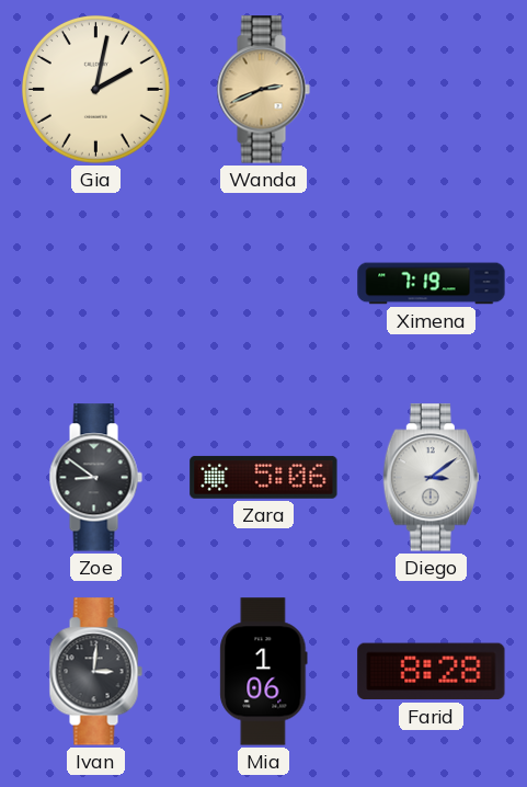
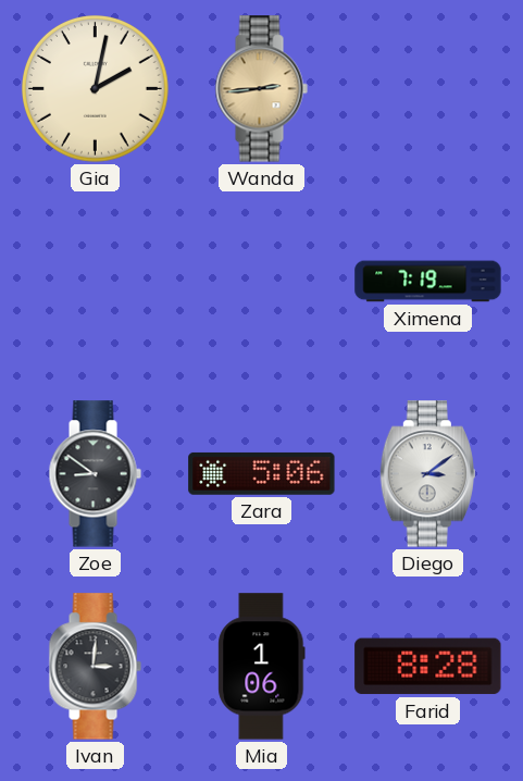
Wanda: 2:41 -> 2:44 (261, 89)
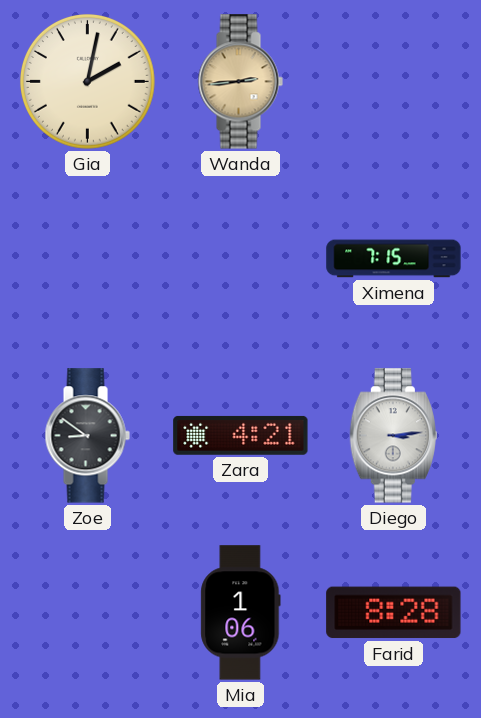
Ximena: 7:19 -> 7:15 (394, 259)
Zara: 5:06 -> 4:21 (241, 435)
Diego: 3:09 -> 3:14 (393, 436)
Ivan: 3:01 -> none (95, 667)
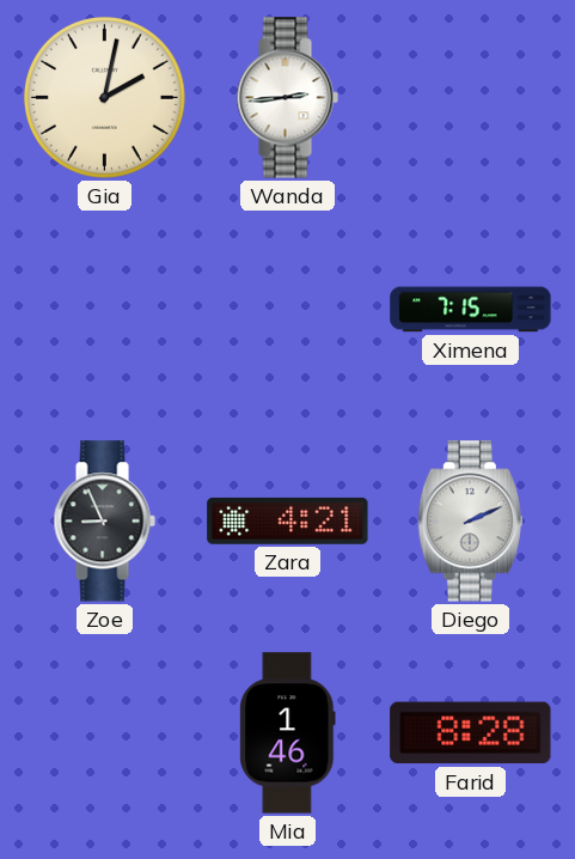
Wanda dial: champagne -> white (287, 98)
Zoe: 8:51 -> 8:56 (104, 522)
Diego: 3:14 -> 2:11 (470, 522)
Mia: 1:06 -> 1:46 (288, 733)
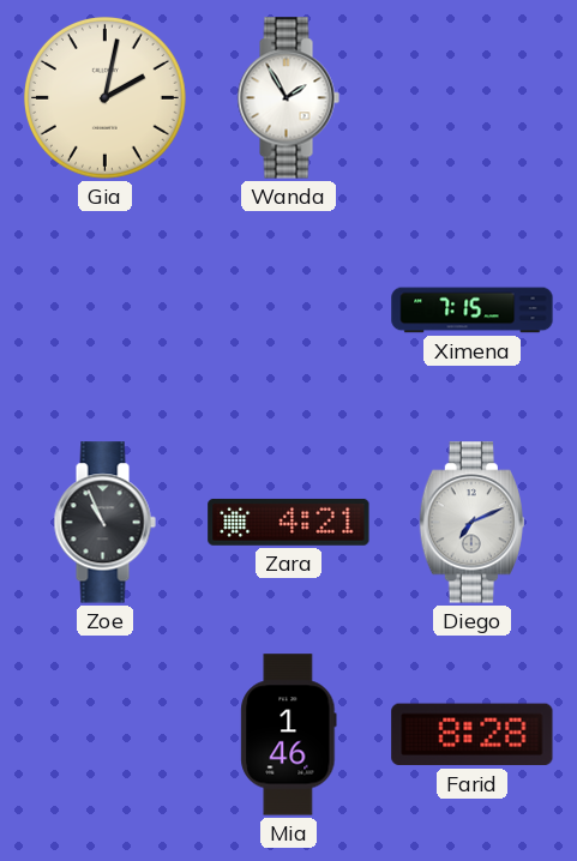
Wanda: 2:44 -> 1:55 (288, 98)
Zoe: 8:56 -> 10:56 (104, 523)
Diego: 2:11 -> 7:11 (471, 523)
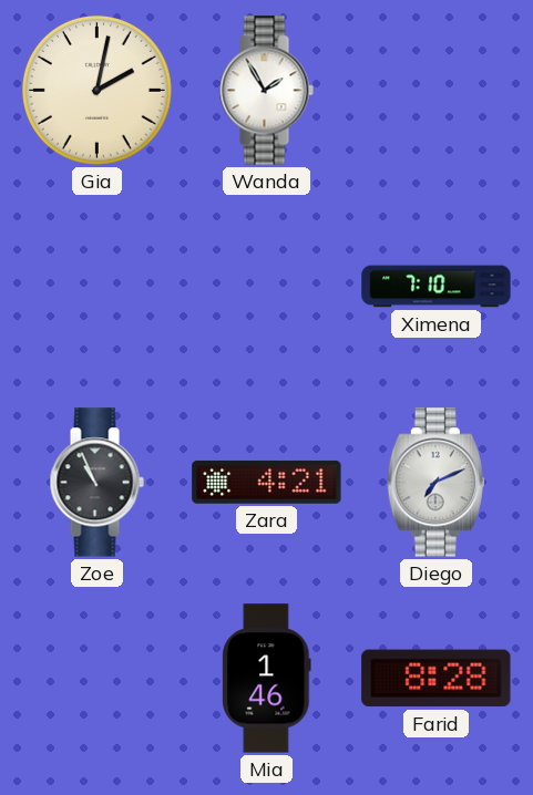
Ximena: 7:15 -> 7:10 (437, 287)
